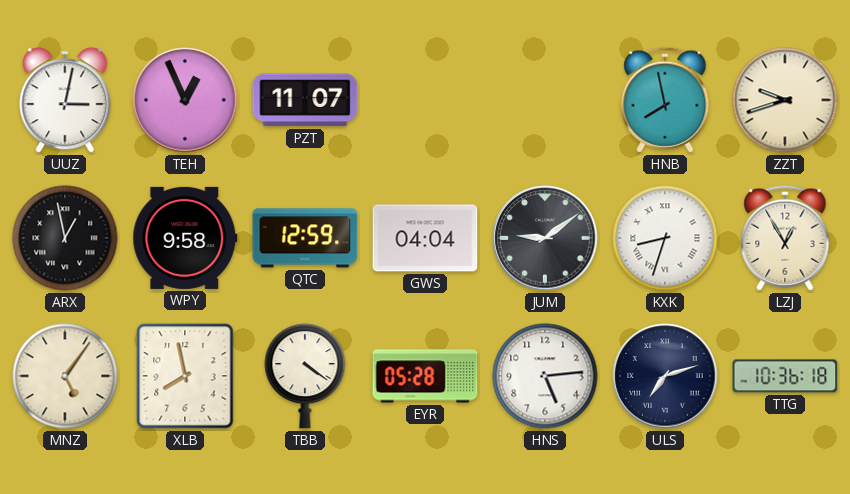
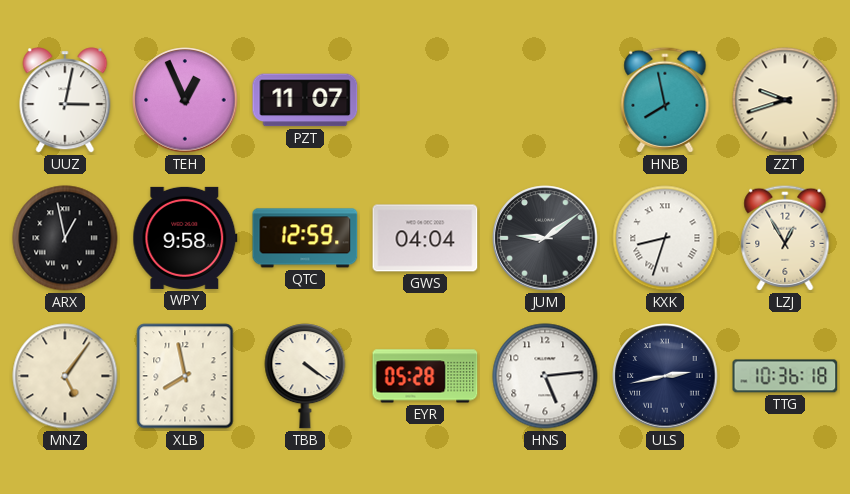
ULS: 7:12 -> 2:43 (665, 376)
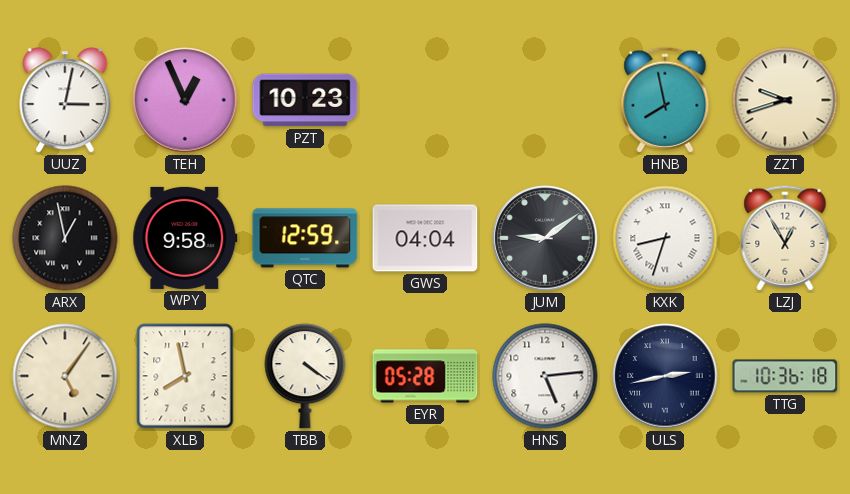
PZT: 11:07 -> 10:23 (305, 100)
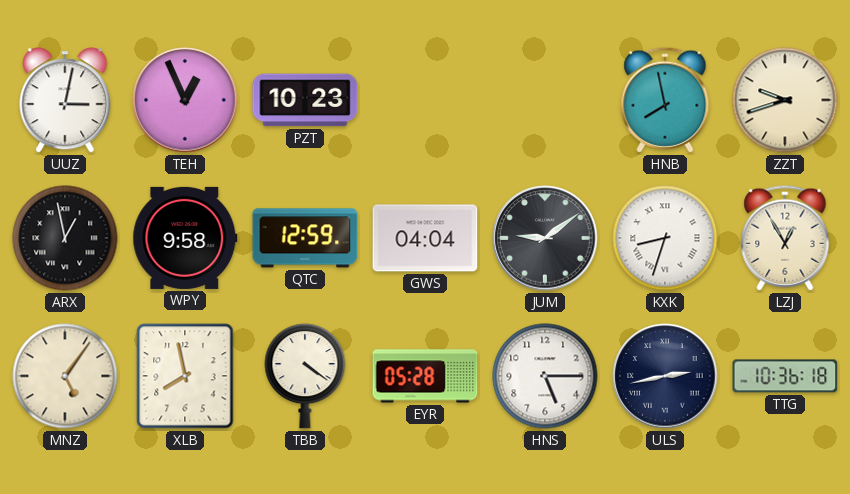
HNS: 5:14 -> 5:15 (545, 376)
